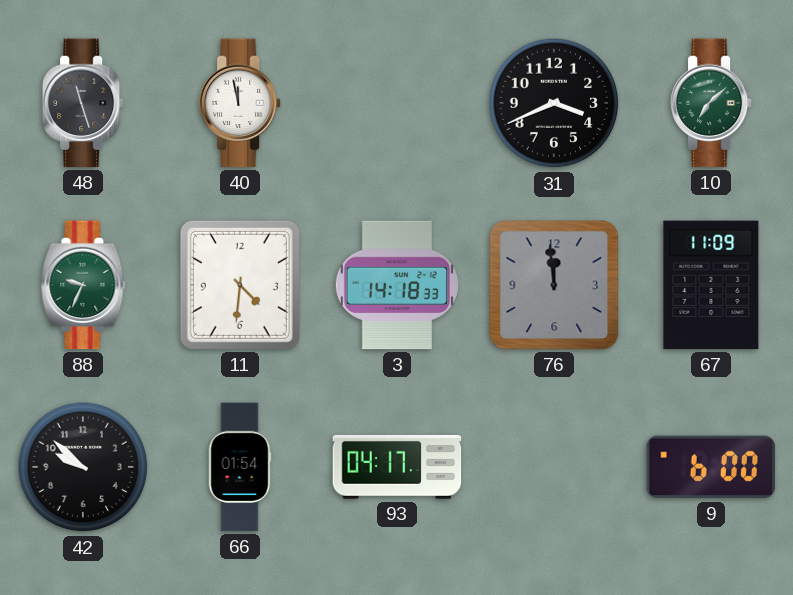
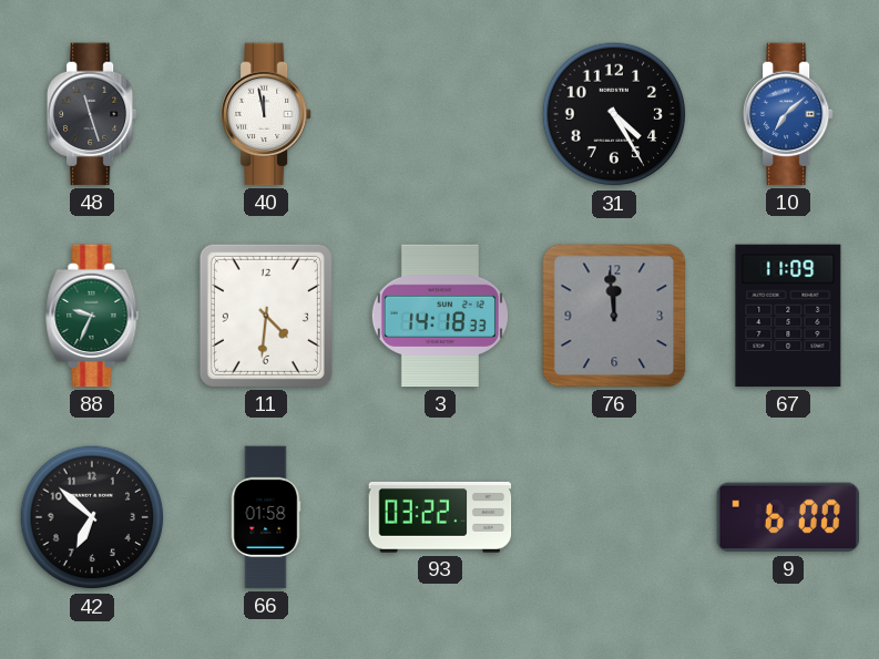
31: 3:41 -> 4:25 (614, 114)
10 dial: green -> blue (789, 114)
42: 9:52 -> 6:52 (92, 517)
66: 01:54 -> 01:58 (266, 517)
93: 04:17 -> 03:22 (440, 517)
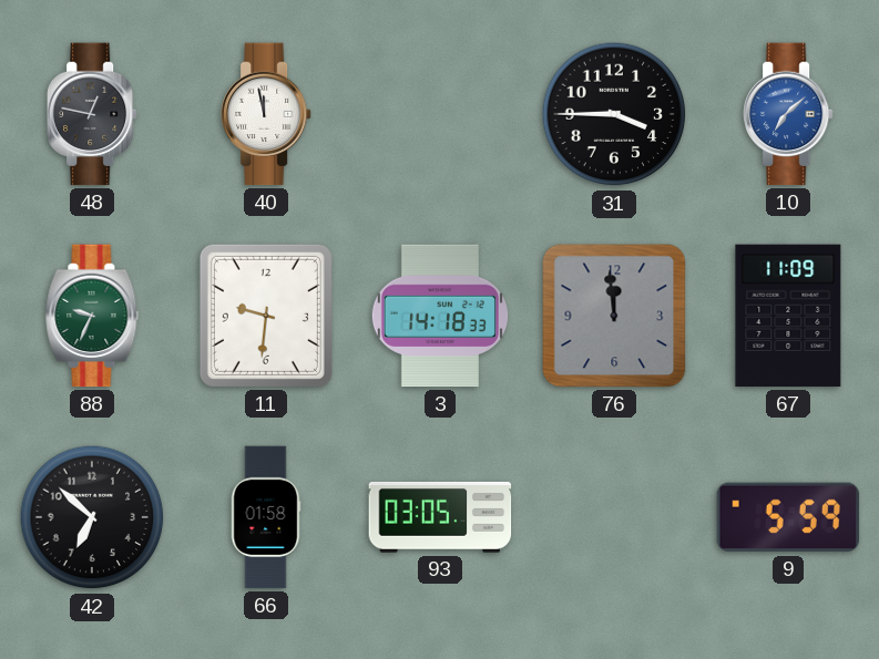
48: 11:27 -> 12:47 (93, 114)
31: 4:25 -> 3:45 (614, 114)
11: 4:31 -> 9:31 (266, 316)
93: 03:22 -> 03:05 (440, 517)
9: 6:00 -> 5:59 (788, 517)
